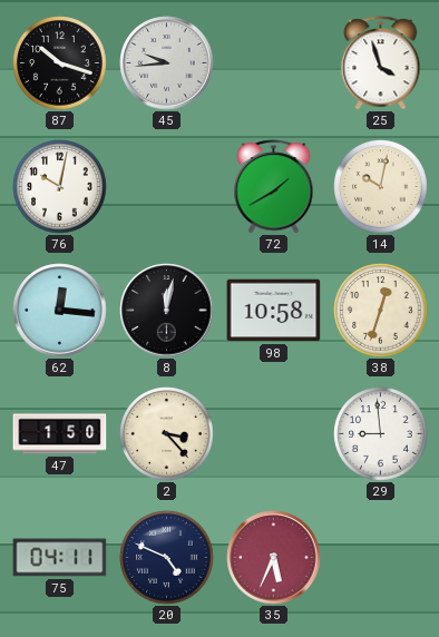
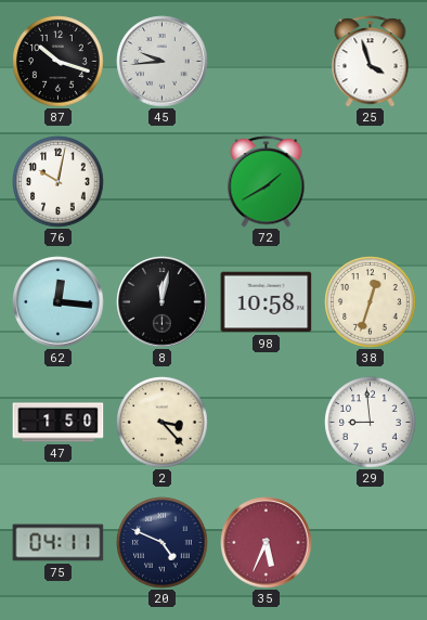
14: 10:02 -> none (381, 187)
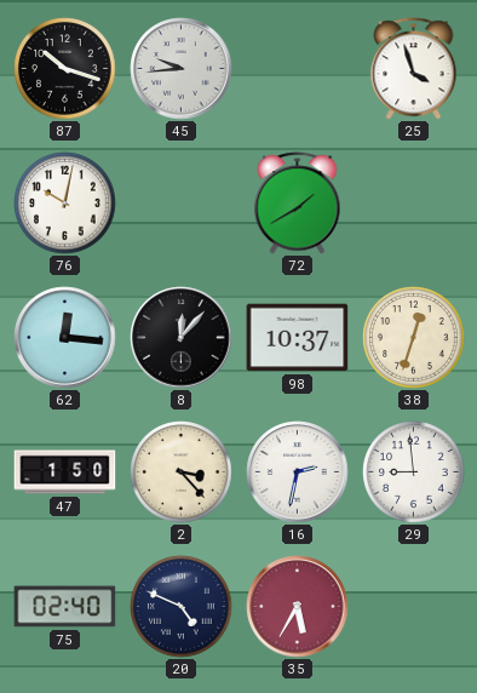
8: 12:02 -> 12:07 (182, 338)
98: 10:58 -> 10:37 (298, 338)
16: none -> 2:32 (298, 472)
75: 04:11 -> 02:40 (65, 607)
35: 5:34 -> 5:35 (298, 607)
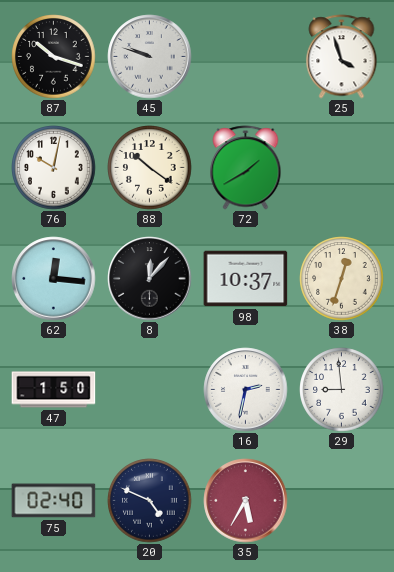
45: 9:44 -> 9:48 (150, 57)
88: none -> 10:21 (150, 168)
2: 3:23 -> none (182, 472)
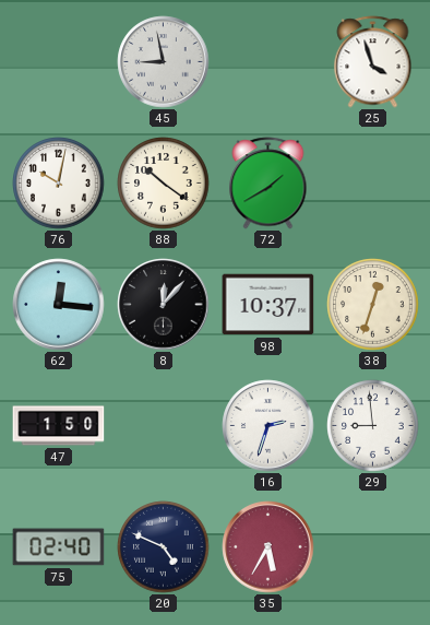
87: 10:18 -> none (54, 57)
45: 9:48 -> 8:58 (164, 62)
16: 2:32 -> 2:33 (268, 426)
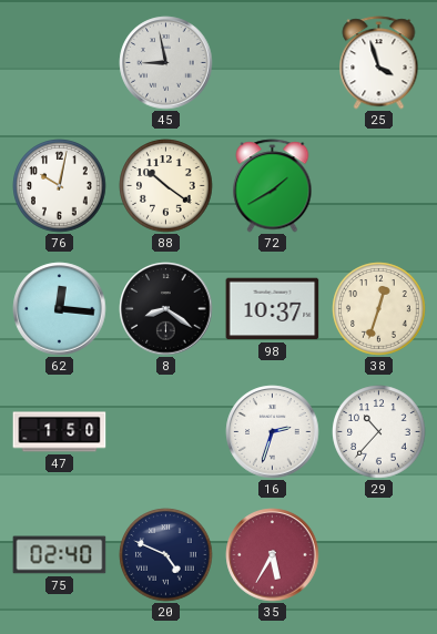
8: 12:07 -> 8:21 (166, 309)
29: 8:59 -> 10:37 (379, 432)
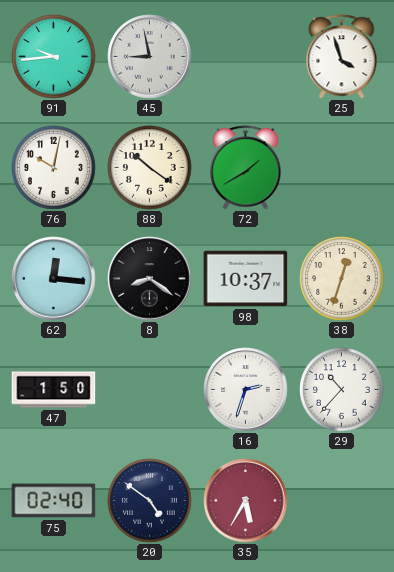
91: none -> 9:44 (54, 57)
20: 4:49 -> 4:51 (150, 501)
